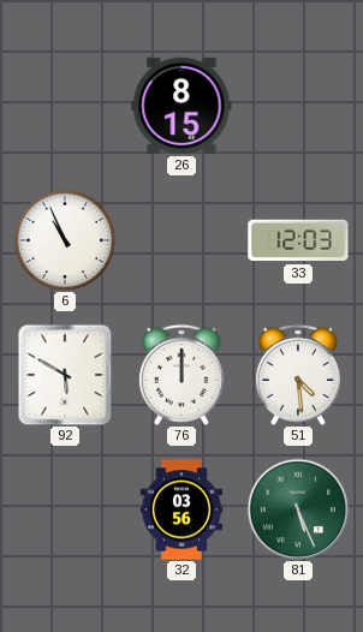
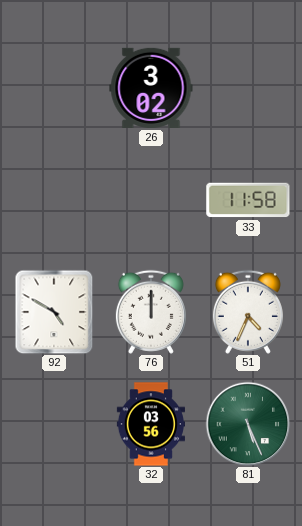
26: 8:15 -> 3:02 (151, 88)
6: 10:56 -> none (65, 240)
33: 12:03 -> 11:58 (248, 200)
92: 5:50 -> 4:50 (54, 312)
51: 4:29 -> 4:34 (248, 312)
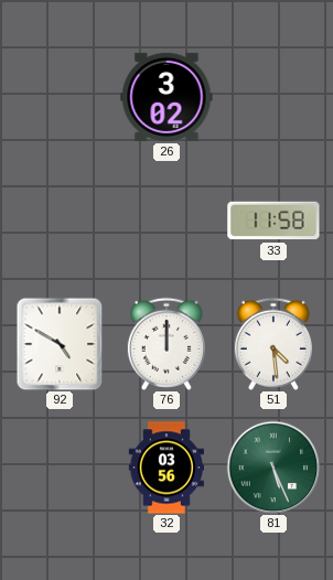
51: 4:34 -> 4:29 (273, 344)
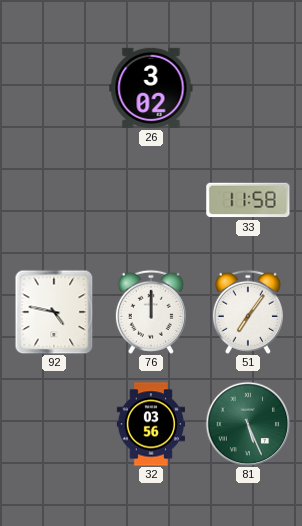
92: 4:50 -> 4:47 (54, 312)
51: 4:29 -> 7:06 (248, 312)
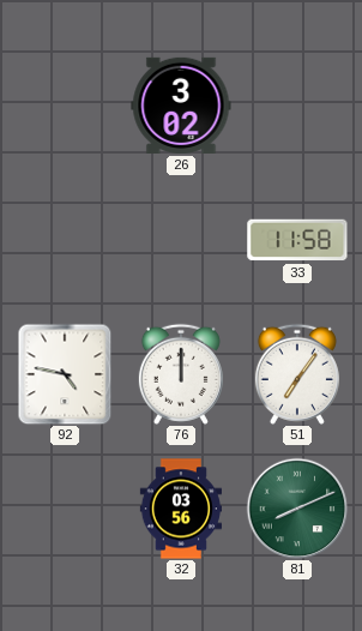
81: 5:26 -> 8:11 (297, 509)
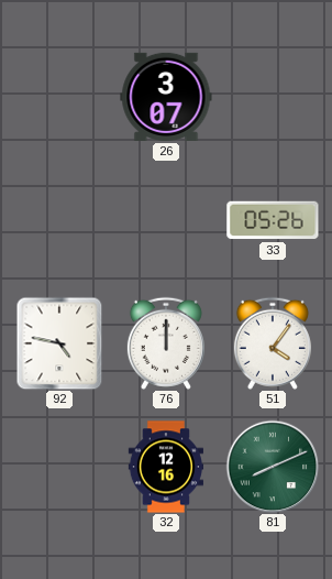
26: 3:02 -> 3:07 (166, 97)
33: 11:58 -> 05:26 (273, 220)
51: 7:06 -> 4:06 (273, 343)
32: 03:56 -> 12:16 (165, 467)
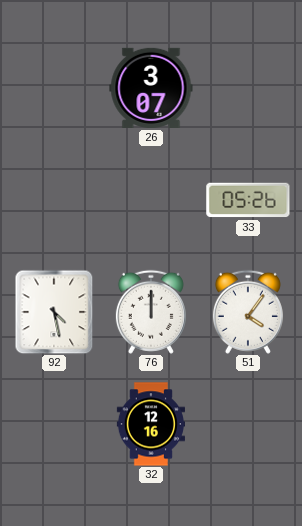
92: 4:47 -> 4:28 (54, 312)
81: 8:11 -> none (273, 467)
